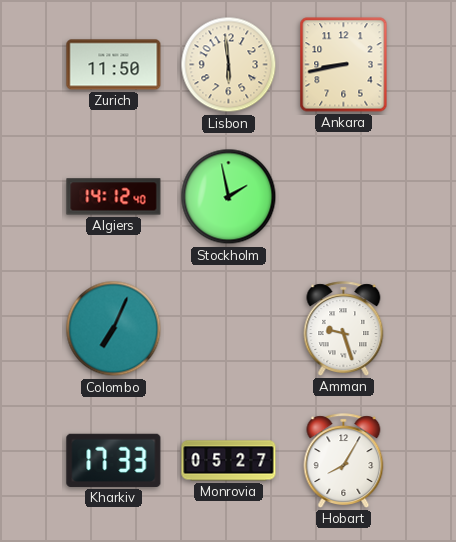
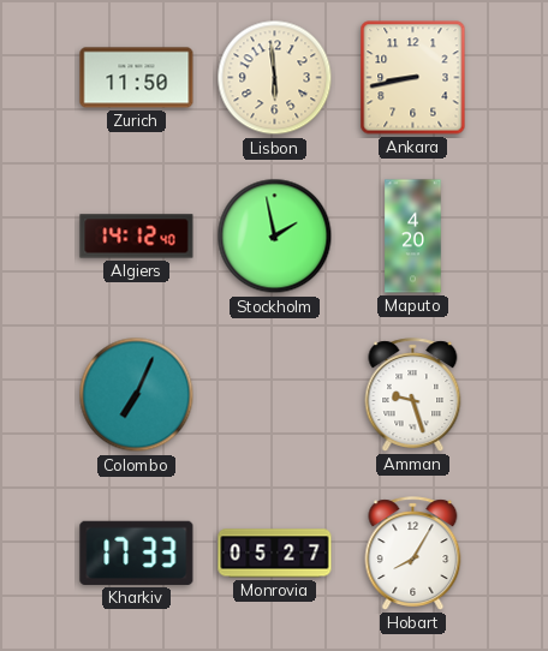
Maputo: none -> 4:20 (413, 237)
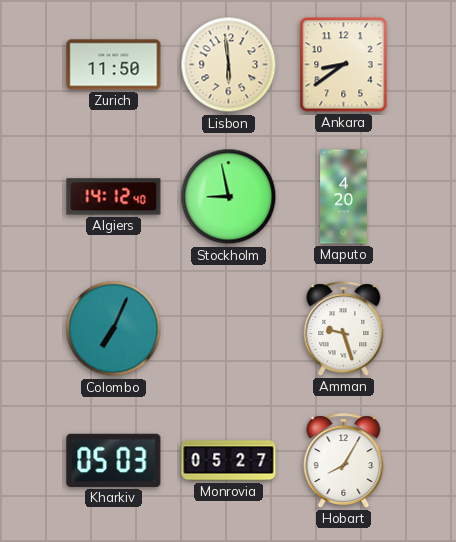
Ankara: 8:43 -> 8:39 (344, 65)
Stockholm: 1:58 -> 8:58 (229, 197)
Kharkiv: 17:33 -> 05:03 (114, 460)
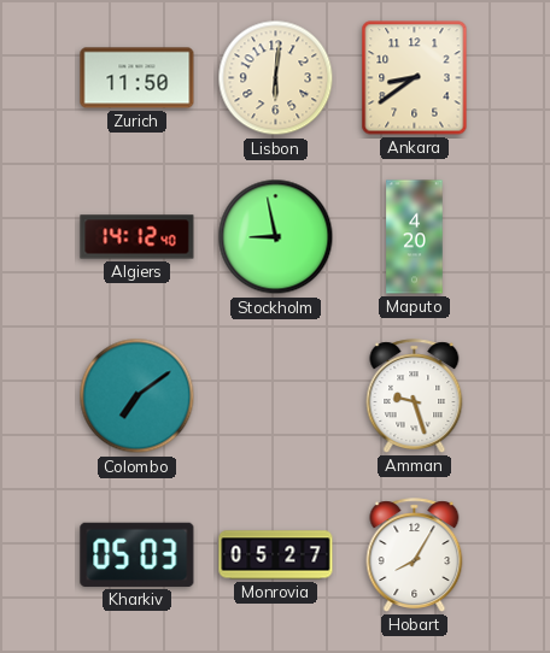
Lisbon: 5:59 -> 6:01 (276, 78)
Colombo: 7:04 -> 7:09 (137, 396)
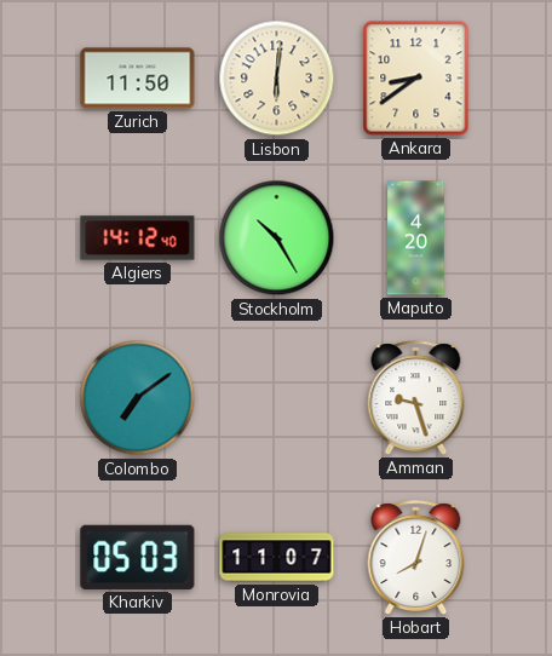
Stockholm: 8:58 -> 10:25 (277, 238)
Monrovia: 05:27 -> 11:07 (277, 558)
Hobart: 8:05 -> 8:03 (416, 558)
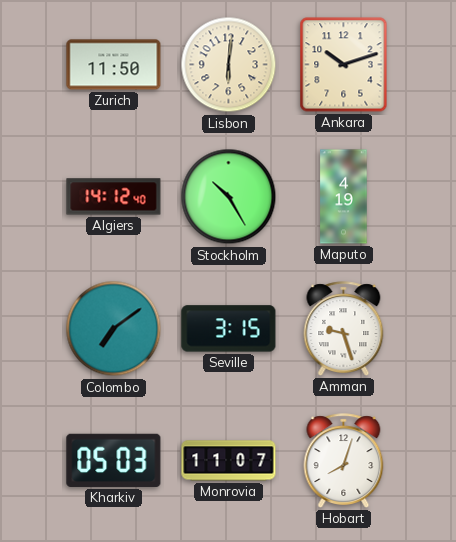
Ankara: 8:39 -> 10:12 (344, 65)
Maputo: 4:20 -> 4:19 (344, 197)
Seville: none -> 3:15 (229, 329)
